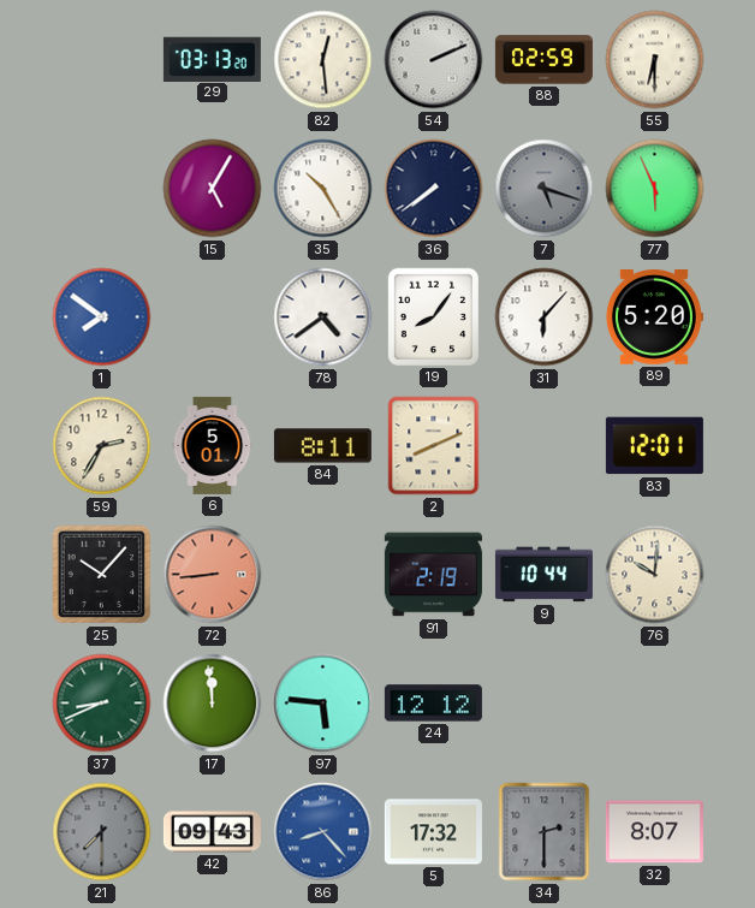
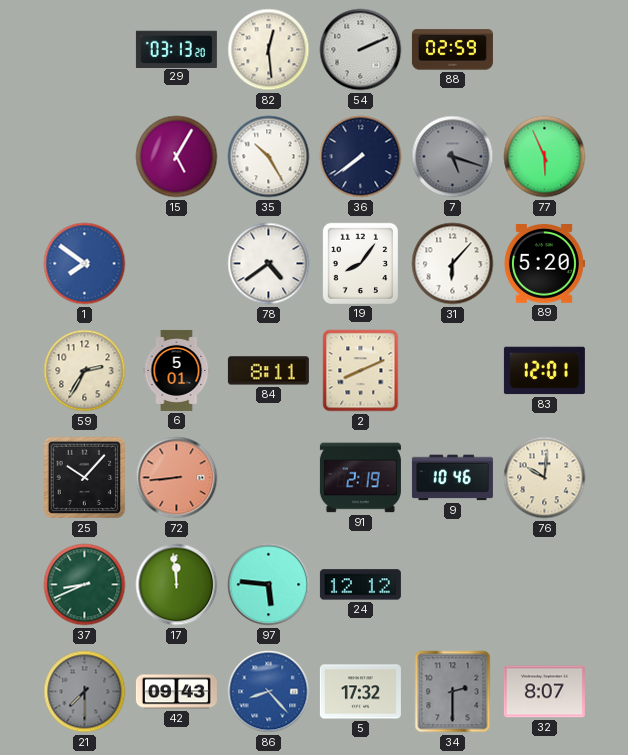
55: 6:30 -> none (655, 60)
9: 10:44 -> 10:46 (452, 478)
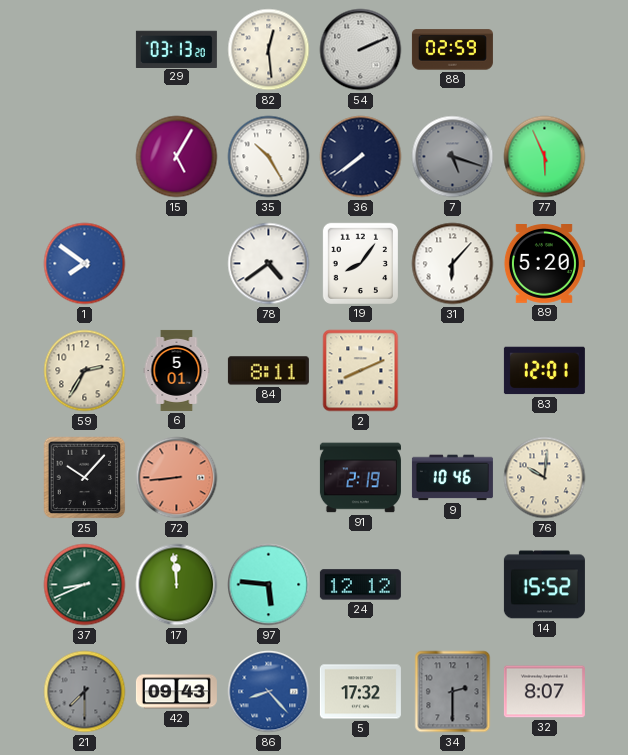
14: none -> 15:52 (544, 585)
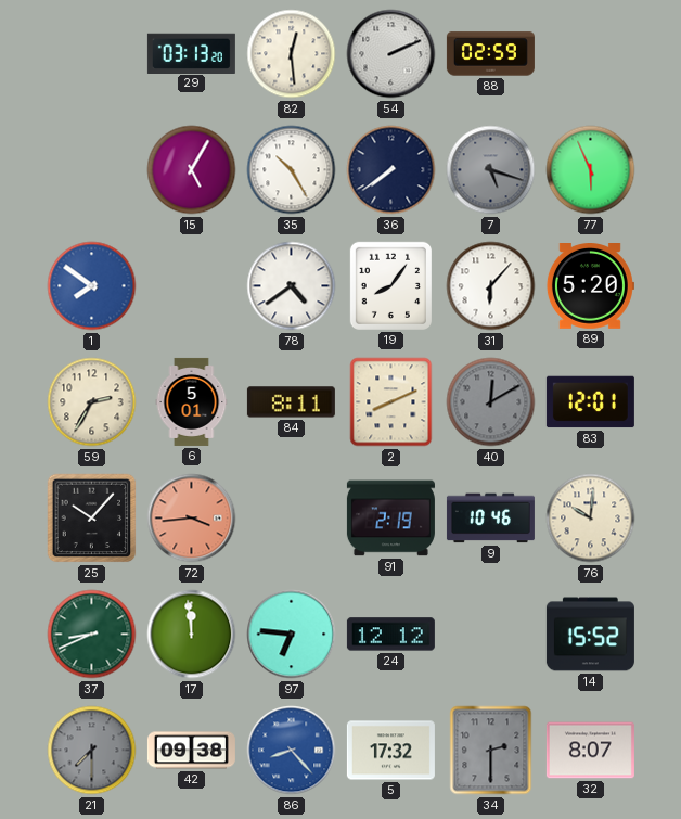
40: none -> 12:10 (491, 402)
72: 8:44 -> 3:44 (192, 519)
97: 5:46 -> 6:46 (292, 635)
42: 09:43 -> 09:38 (191, 751)
